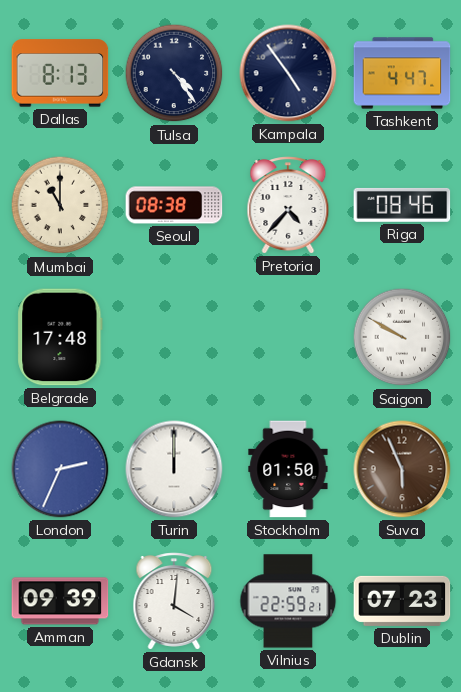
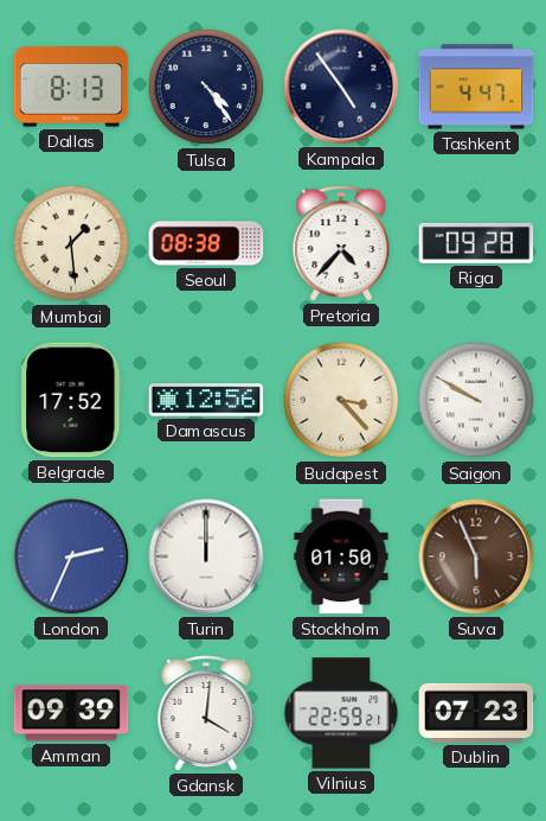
Mumbai: 11:00 -> 1:29 (71, 243)
Riga: 08:46 -> 09:28 (476, 243)
Belgrade: 17:48 -> 17:52 (71, 400)
Damascus: none -> 12:56 (206, 400)
Budapest: none -> 3:23 (341, 400)
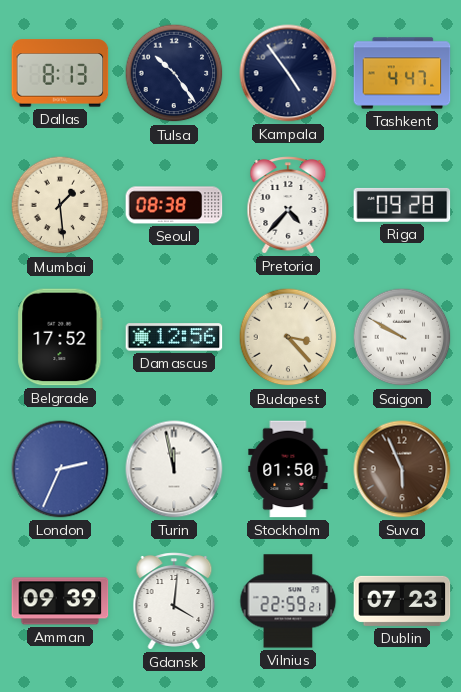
Tulsa: 4:24 -> 10:24 (174, 73)
Turin: 12:00 -> 11:58 (174, 469)
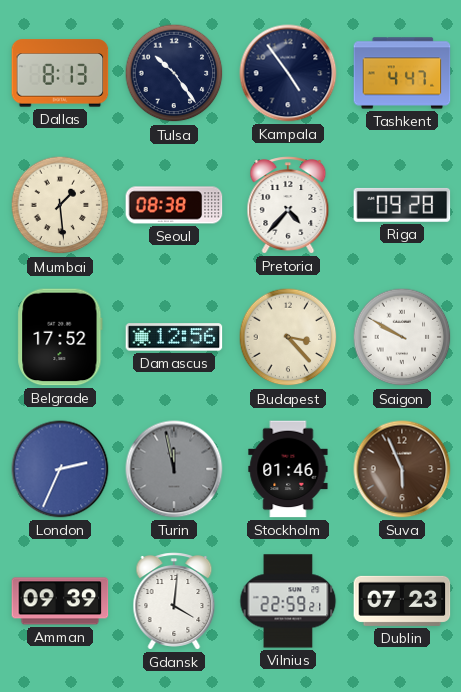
Turin dial: white -> grey (174, 469)
Stockholm: 01:50 -> 01:46 (288, 469)
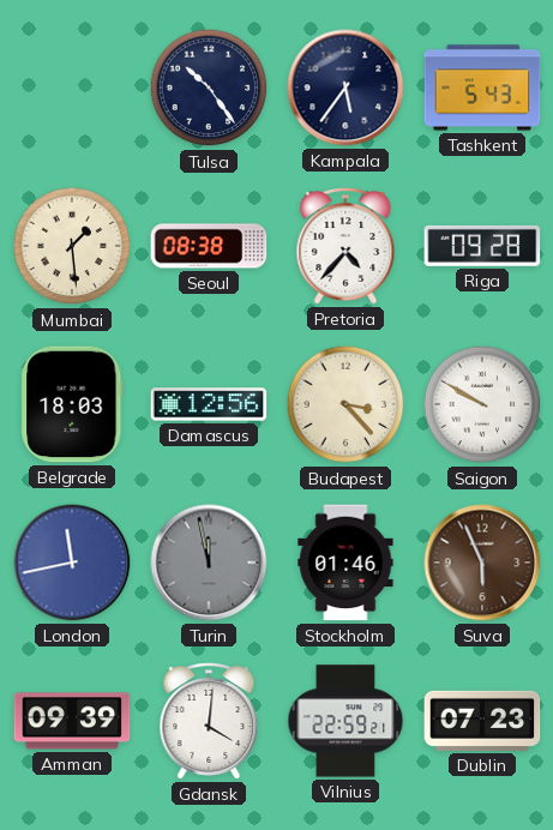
Dallas: 8:13 -> none (60, 73)
Kampala: 4:54 -> 5:36 (345, 88)
Tashkent: 4:47 -> 5:43 (482, 88)
Belgrade: 17:52 -> 18:03 (72, 404)
London: 2:34 -> 11:43 (72, 563)
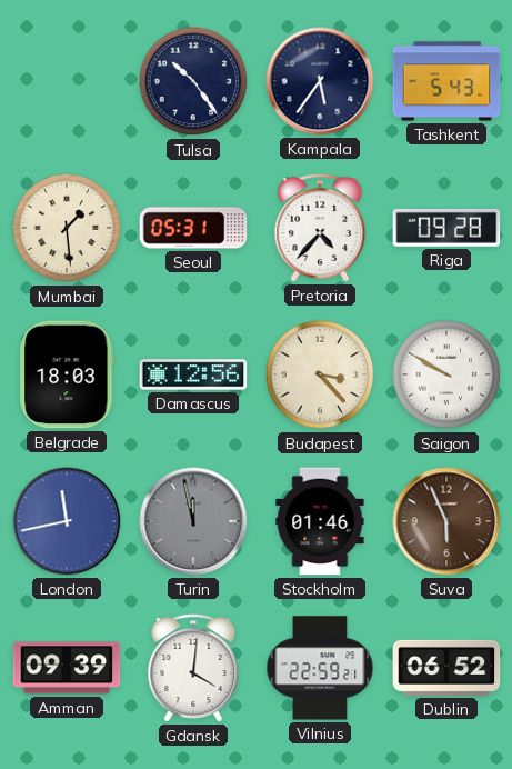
Seoul: 08:38 -> 05:31 (193, 228)
Dublin: 07:23 -> 06:52 (446, 668)
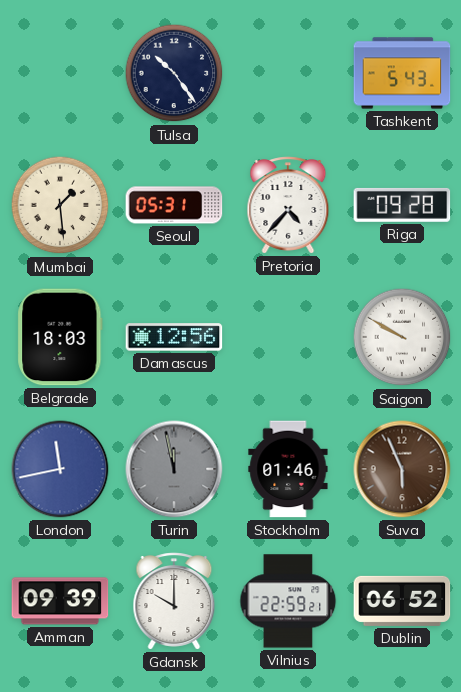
Kampala: 5:36 -> none (320, 81)
Budapest: 3:23 -> none (320, 374)
Gdansk: 4:01 -> 10:00 (174, 601)
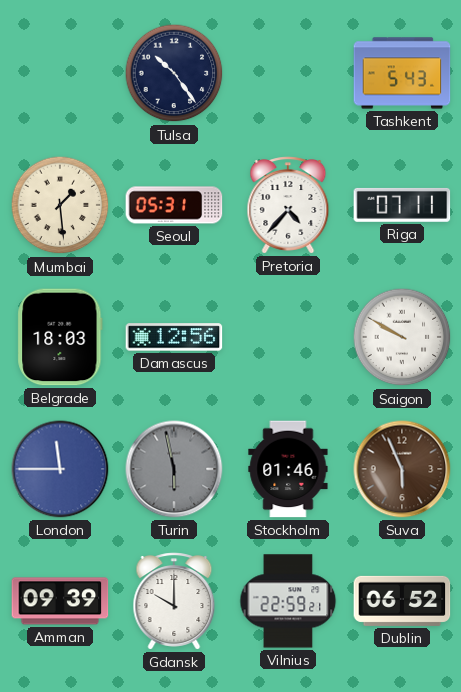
Riga: 09:28 -> 07:11 (402, 205)
London: 11:43 -> 11:45 (60, 469)
Turin: 11:58 -> 5:58 (174, 469)
